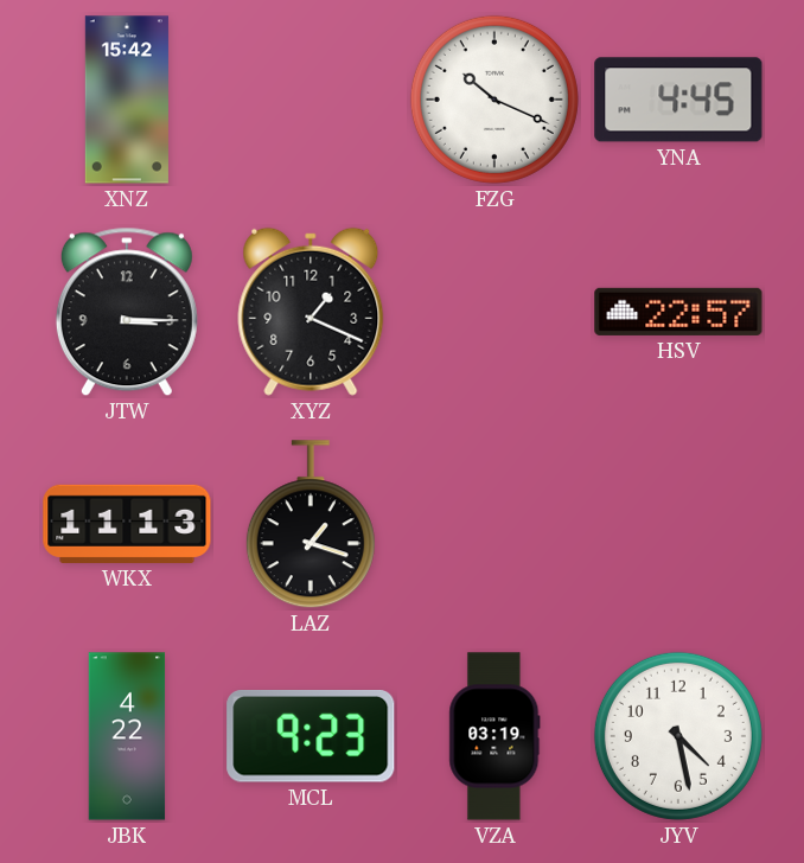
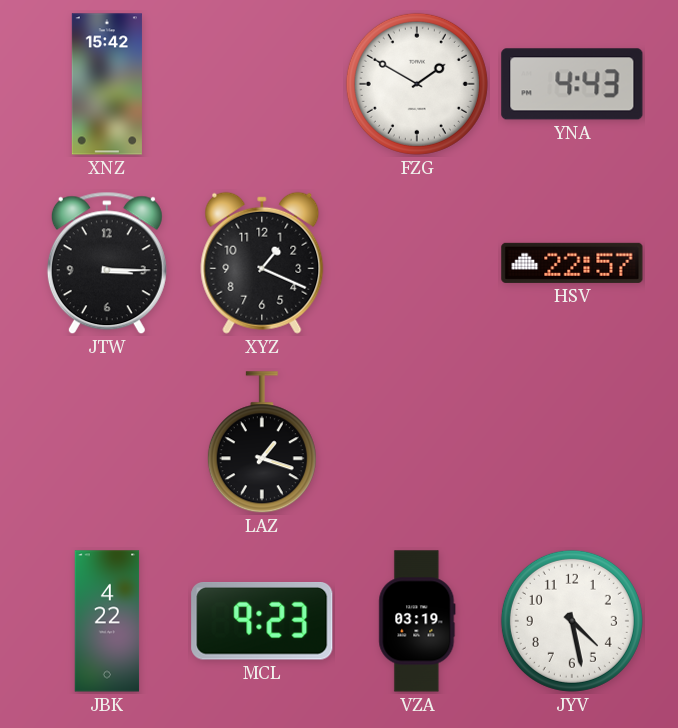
FZG: 10:19 -> 1:50 (417, 84)
YNA: 4:45 -> 4:43 (572, 84)
WKX: 11:13 -> none (127, 524)
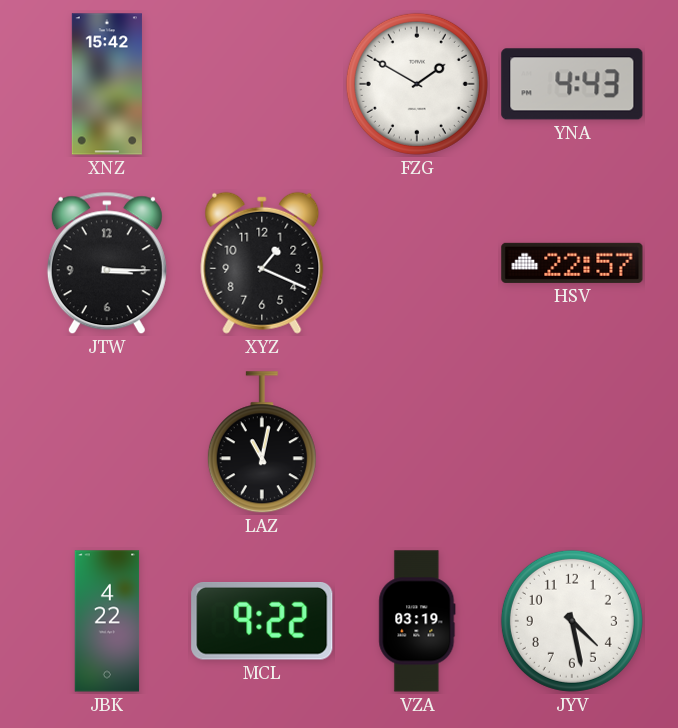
LAZ: 1:18 -> 11:02 (262, 443)
MCL: 9:23 -> 9:22 (262, 622)
